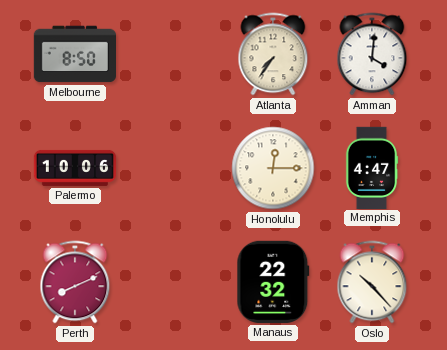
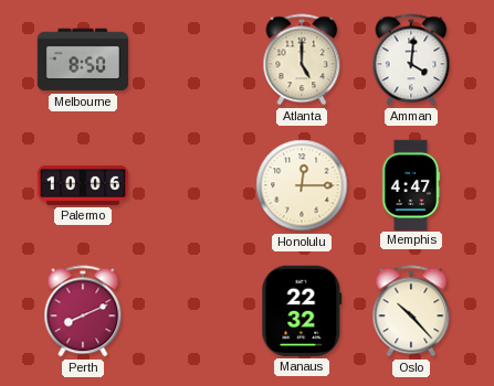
Atlanta: 7:36 -> 5:00 (302, 60)
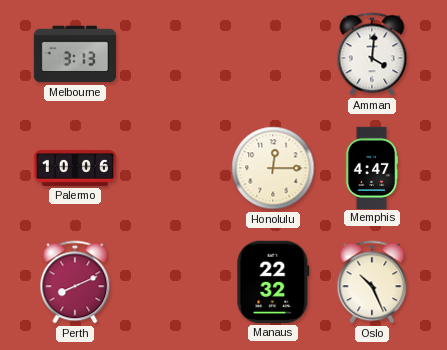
Melbourne: 8:50 -> 3:13 (74, 54)
Atlanta: 5:00 -> none (302, 60)
Oslo: 10:23 -> 10:26 (372, 282)
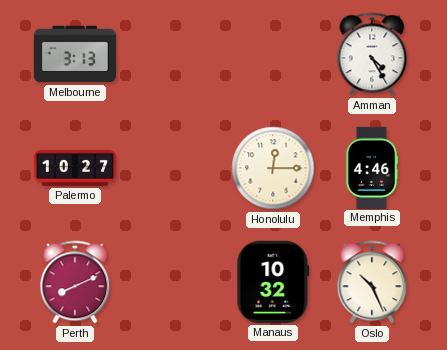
Amman: 4:01 -> 4:25 (372, 54)
Palermo: 10:06 -> 10:27 (75, 168)
Memphis: 4:47 -> 4:46 (372, 167)
Manaus: 22:32 -> 10:32 (273, 282)
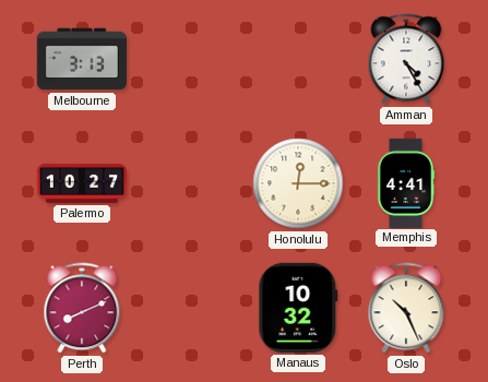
Memphis: 4:46 -> 4:41 (406, 182)
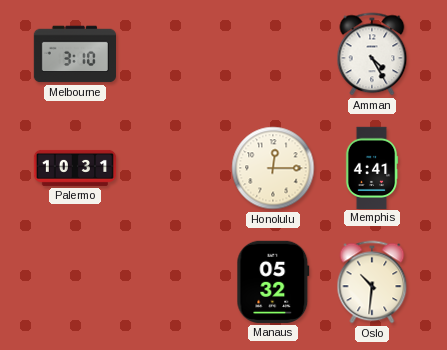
Melbourne: 3:13 -> 3:10 (74, 54)
Palermo: 10:27 -> 10:31 (75, 168)
Perth: 8:11 -> none (82, 308)
Manaus: 10:32 -> 05:32 (273, 282)
Oslo: 10:26 -> 10:31 (372, 282)
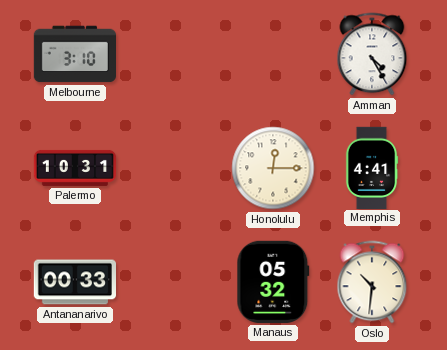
Antananarivo: none -> 00:33 (74, 282)
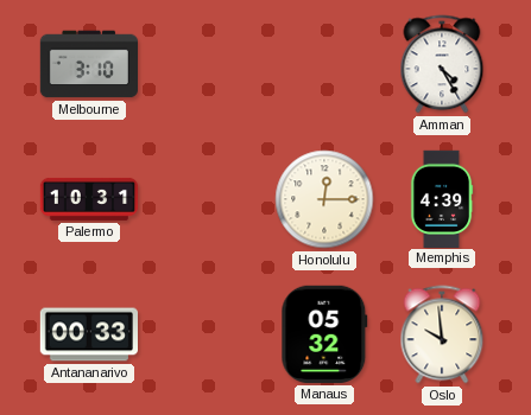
Memphis: 4:41 -> 4:39 (442, 198)
Oslo: 10:31 -> 9:59 (442, 334)
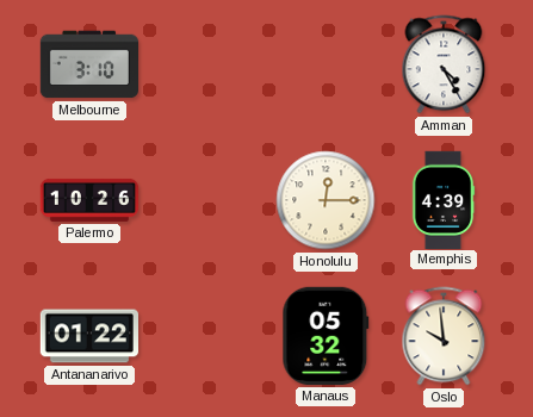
Palermo: 10:31 -> 10:26 (89, 200)
Antananarivo: 00:33 -> 01:22 (88, 336)
